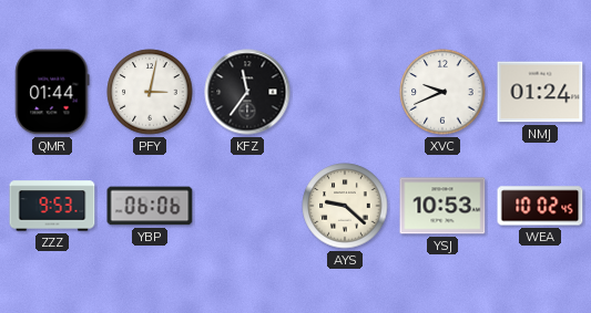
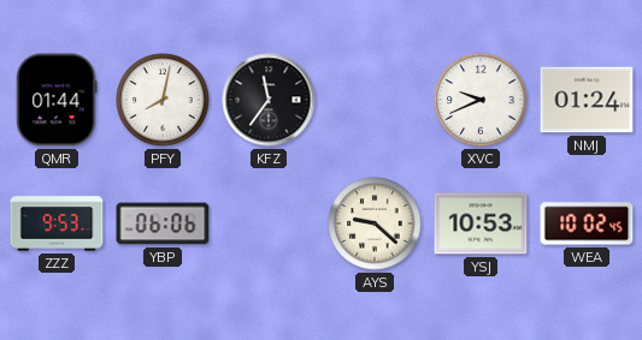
PFY: 3:02 -> 8:02 (163, 100)
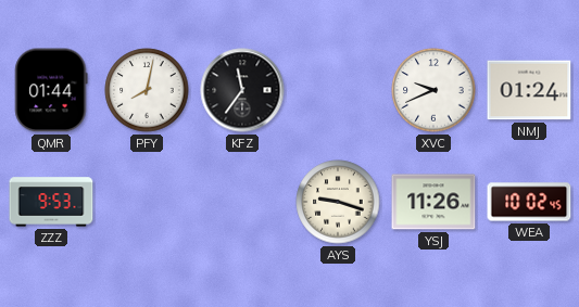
YBP: 06:06 -> none (163, 223)
AYS: 9:22 -> 9:18 (338, 202)
YSJ: 10:53 -> 11:26 (433, 202)
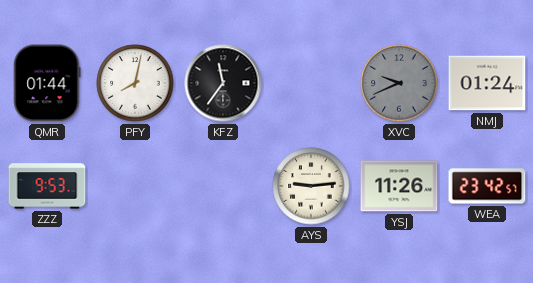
XVC dial: white -> grey (399, 83)
AYS: 9:18 -> 9:14 (311, 186)
WEA: 10:02 -> 23:42 (487, 186)
